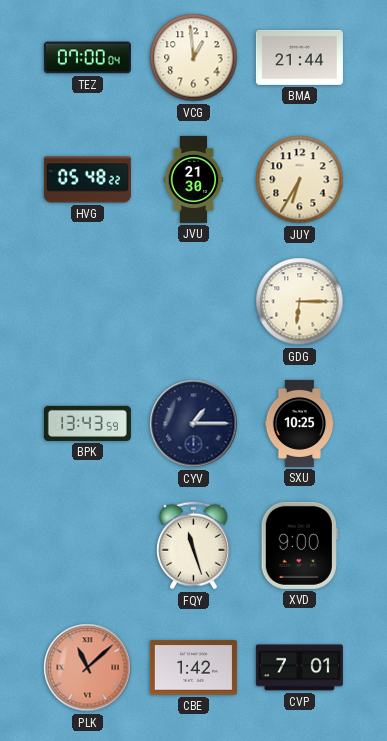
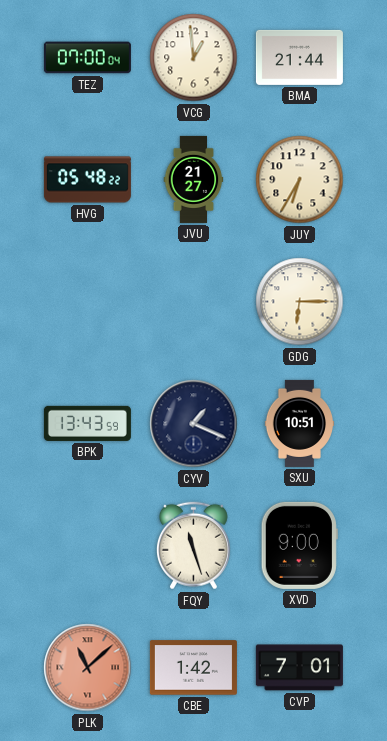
JVU: 21:30 -> 21:27 (194, 179)
CYV: 1:15 -> 1:19 (194, 424)
SXU: 10:25 -> 10:51 (300, 423)
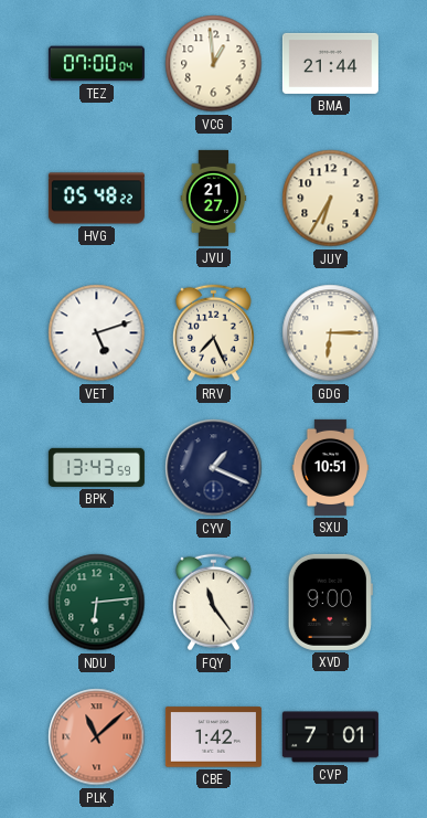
VET: none -> 5:12 (97, 333)
RRV: none -> 7:26 (213, 333)
NDU: none -> 6:14 (97, 603)
FQY: 11:27 -> 11:24 (213, 603)
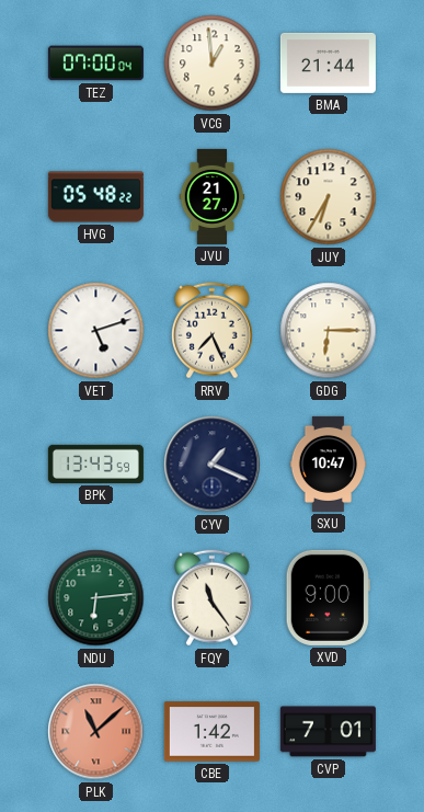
SXU: 10:51 -> 10:47 (329, 464)
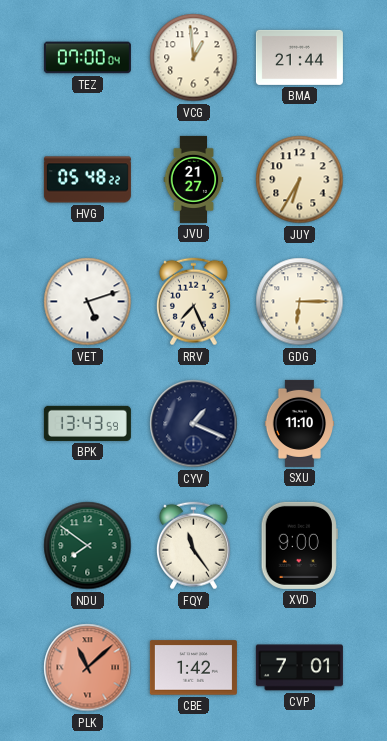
SXU: 10:47 -> 11:10 (300, 423)
NDU: 6:14 -> 7:51 (88, 546)
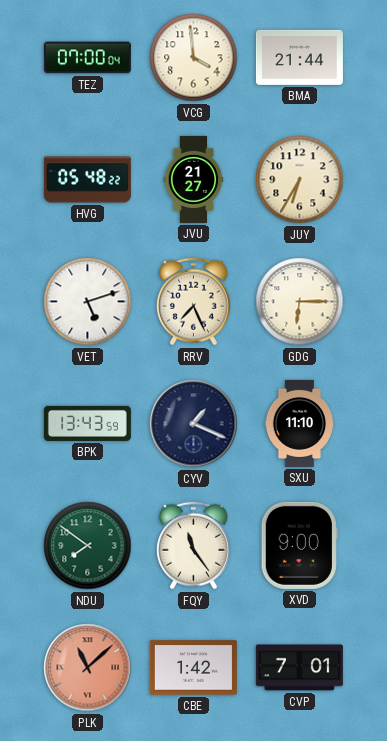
VCG: 12:59 -> 3:59 (194, 58)
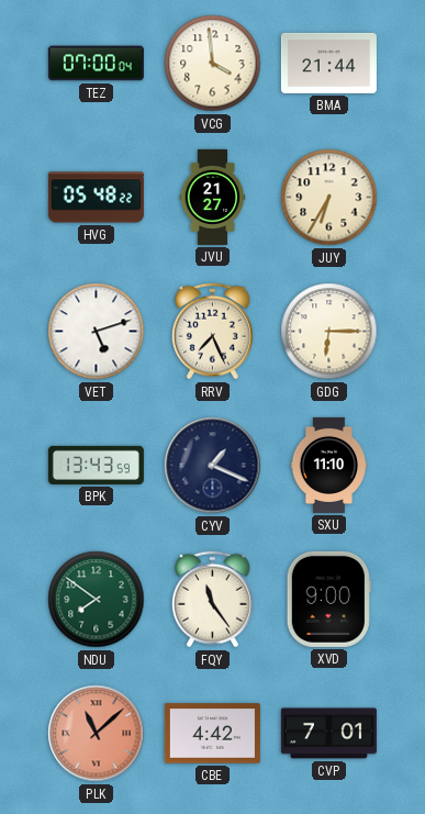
CBE: 1:42 -> 4:42 (212, 734)
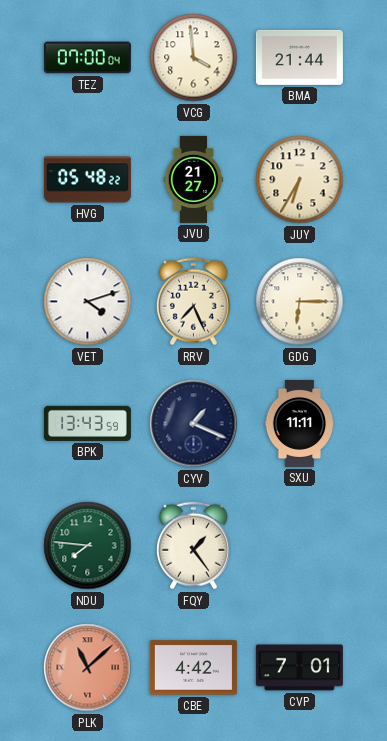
VET: 5:12 -> 4:12 (88, 302)
SXU: 11:10 -> 11:11 (300, 423)
NDU: 7:51 -> 7:46 (88, 546)
FQY: 11:24 -> 1:24 (193, 546)
XVD: 9:00 -> none (328, 599)
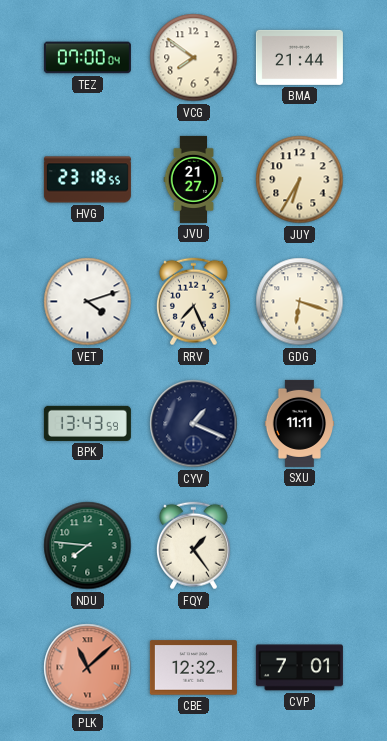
VCG: 3:59 -> 7:51 (194, 58)
HVG: 05:48 -> 23:18 (87, 180)
GDG: 6:15 -> 6:18 (300, 302)
CBE: 4:42 -> 12:32 (193, 668)
